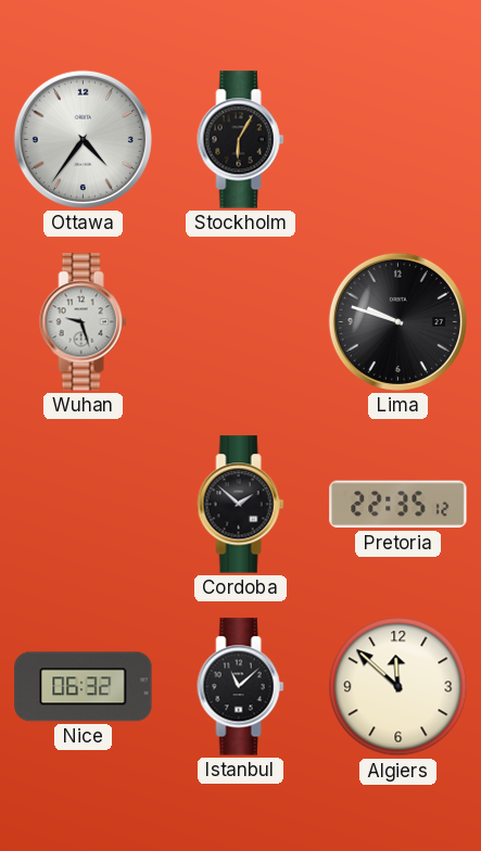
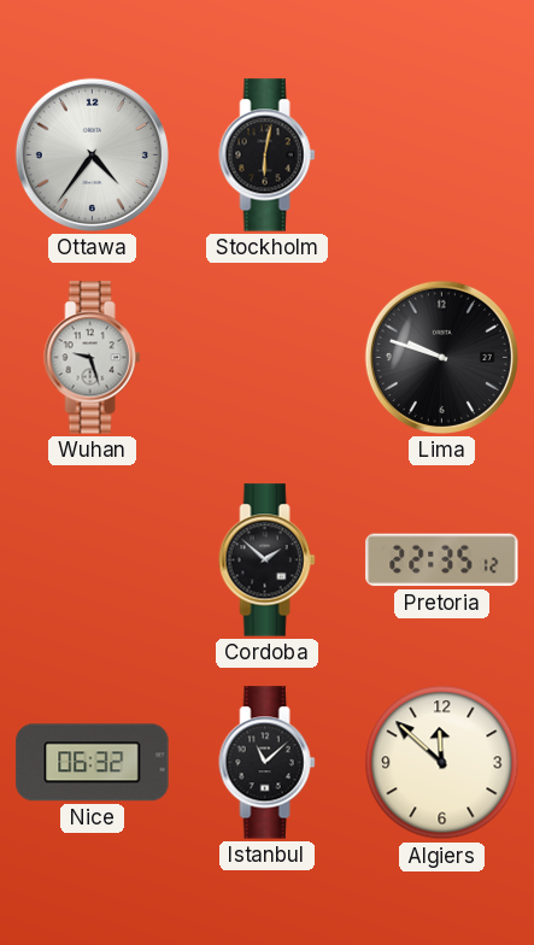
Stockholm: 6:05 -> 6:02 (268, 155)
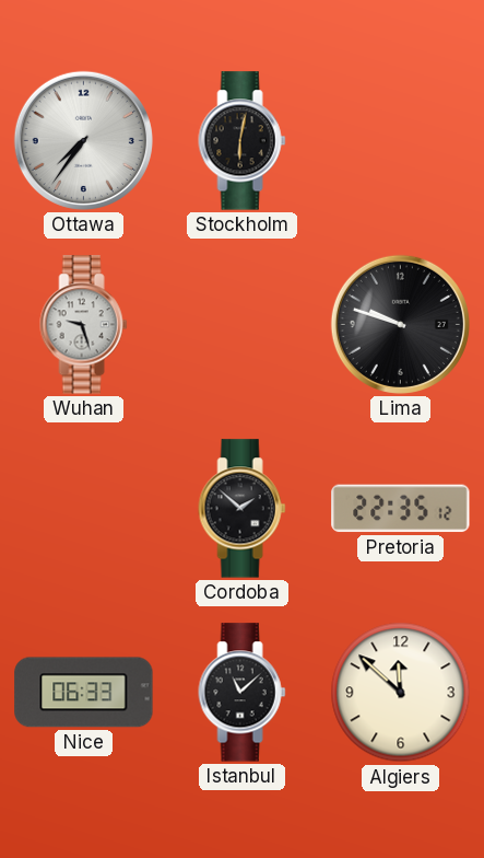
Ottawa: 4:36 -> 7:36 (83, 140)
Nice: 06:32 -> 06:33 (84, 693)
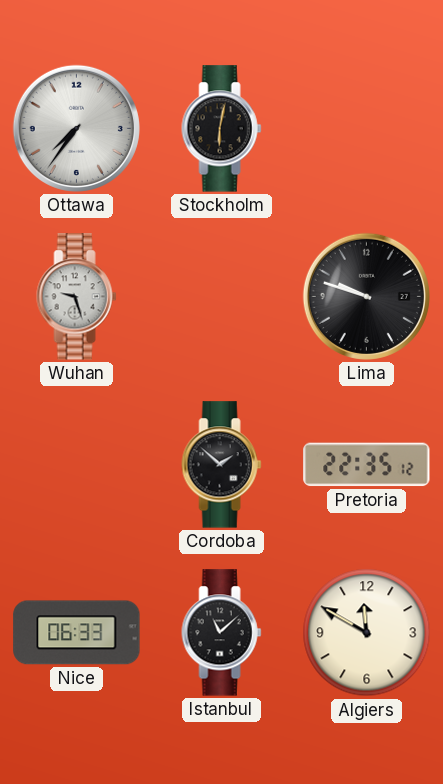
Algiers: 11:52 -> 11:50 (367, 633)
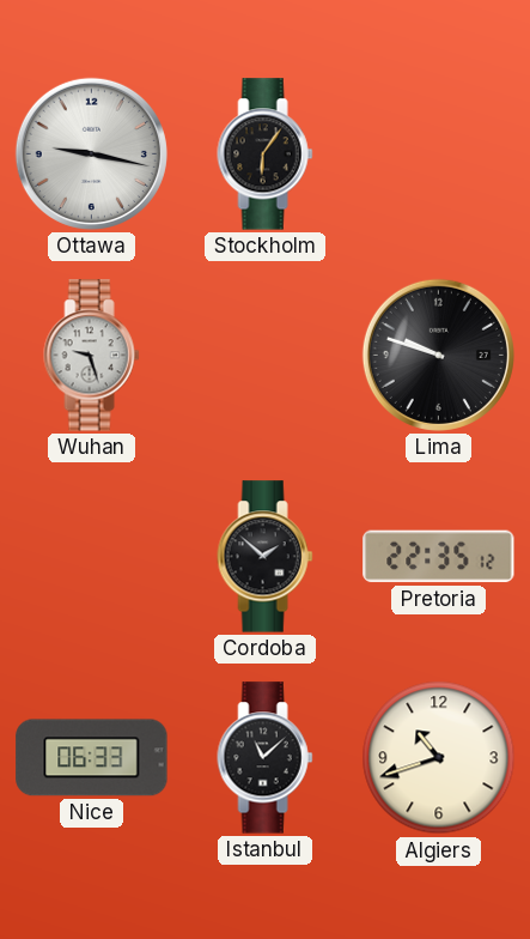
Ottawa: 7:36 -> 9:17 (91, 153)
Stockholm: 6:02 -> 6:06 (266, 155)
Algiers: 11:50 -> 10:42 (439, 758)
